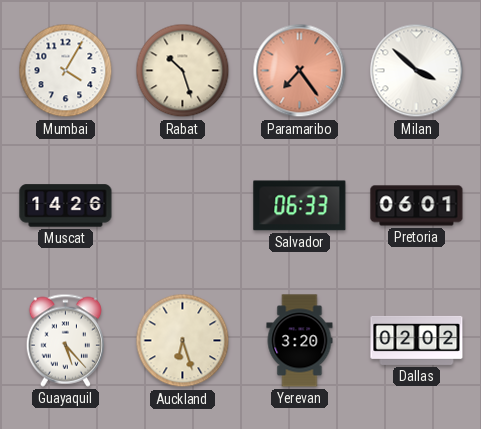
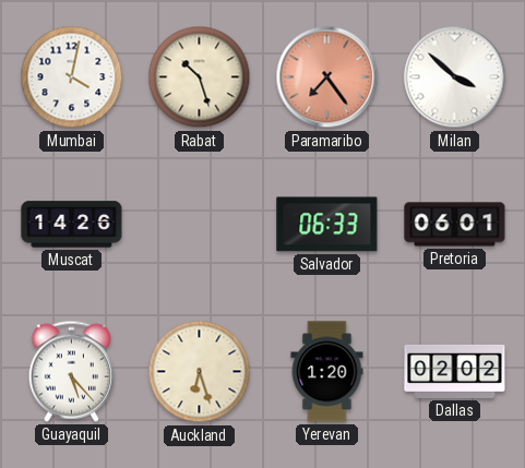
Mumbai: 4:05 -> 4:02 (72, 77)
Yerevan: 3:20 -> 1:20 (327, 372)
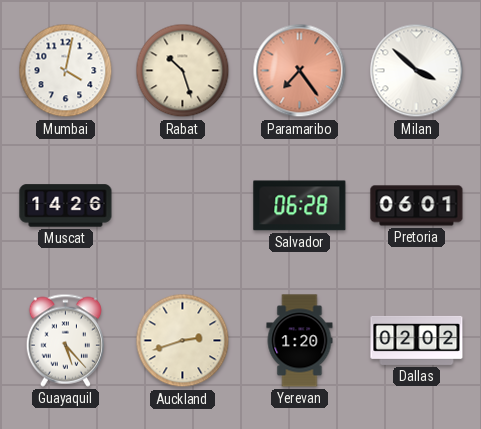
Salvador: 06:33 -> 06:28 (300, 206)
Auckland: 6:27 -> 2:42 (183, 341)
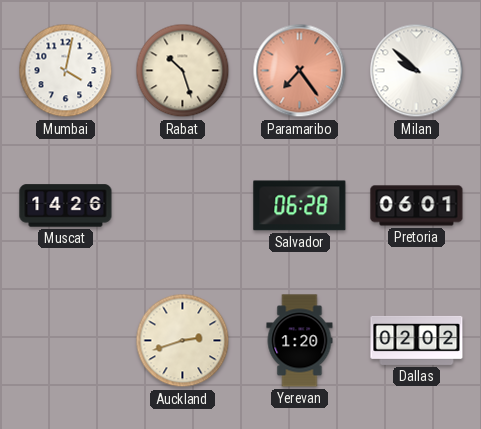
Milan: 3:52 -> 9:52 (417, 71)
Guayaquil: 5:23 -> none (65, 340)
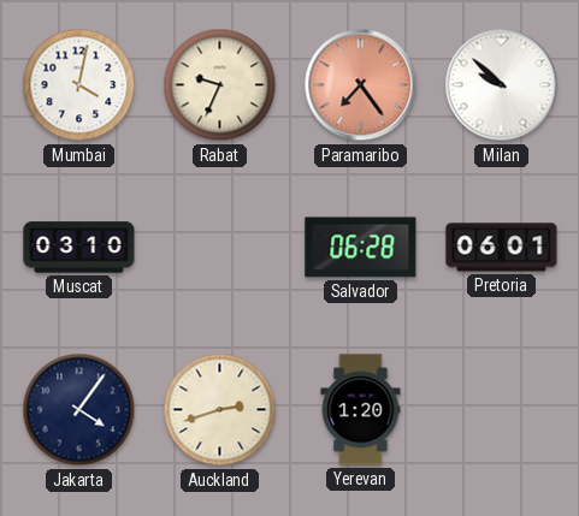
Rabat: 10:27 -> 9:34 (220, 85)
Muscat: 14:26 -> 03:10 (79, 248)
Jakarta: none -> 4:06 (79, 410)
Dallas: 02:02 -> none (417, 340)
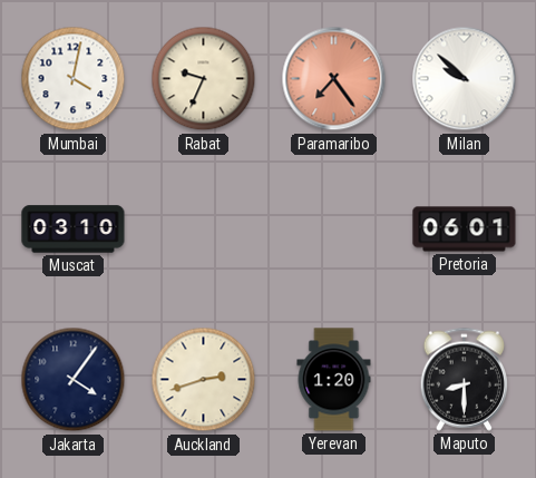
Salvador: 06:28 -> none (361, 248)
Maputo: none -> 8:30 (464, 379)
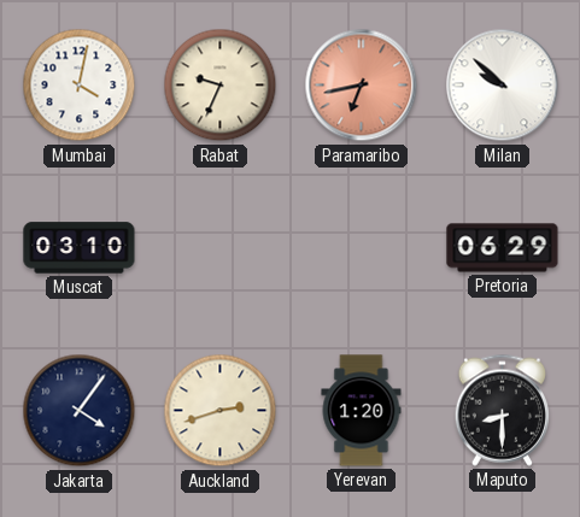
Paramaribo: 7:24 -> 6:43 (362, 86)
Pretoria: 06:01 -> 06:29 (503, 248)
